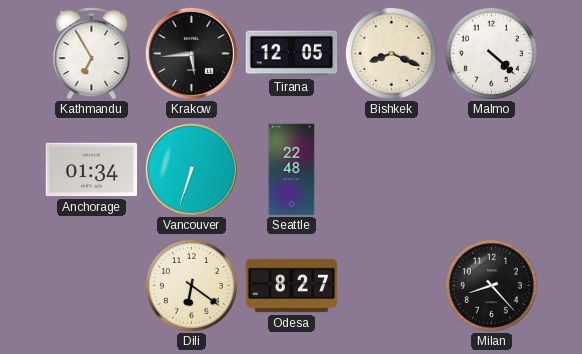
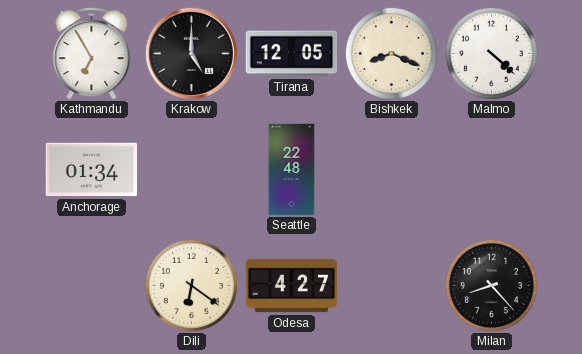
Krakow: 5:44 -> 5:00 (191, 53)
Vancouver: 6:33 -> none (191, 169)
Odesa: 8:27 -> 4:27 (292, 286)
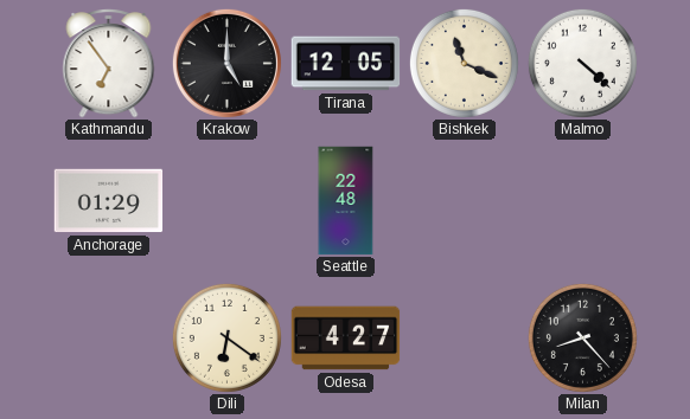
Kathmandu: 6:55 -> 6:54 (109, 64)
Bishkek: 8:19 -> 11:19 (464, 63)
Anchorage: 01:34 -> 01:29 (109, 201)
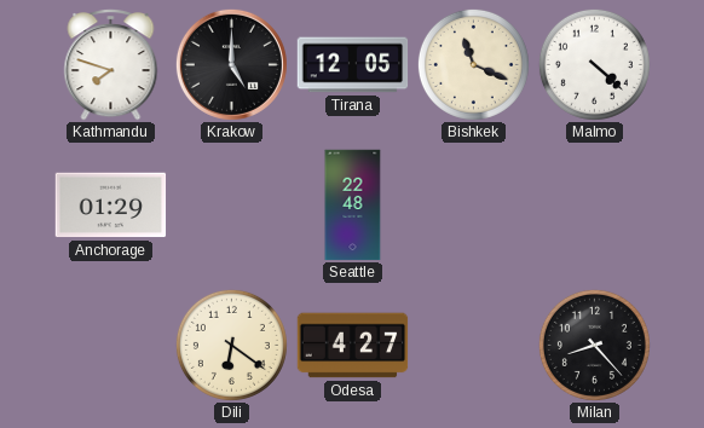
Kathmandu: 6:54 -> 7:48 (111, 65)
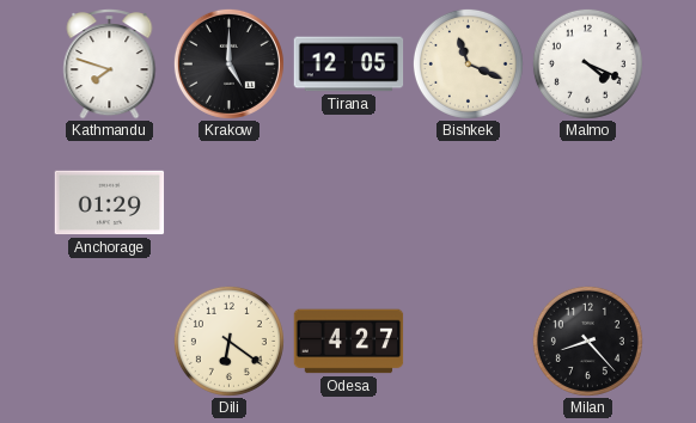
Malmo: 4:22 -> 4:19 (587, 63)
Seattle: 22:48 -> none (353, 206)
